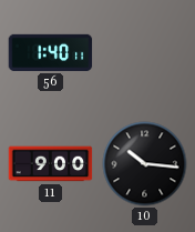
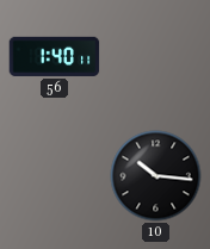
11: 9:00 -> none (51, 164)
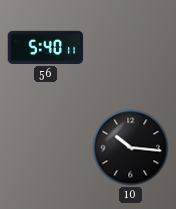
56: 1:40 -> 5:40 (46, 47)
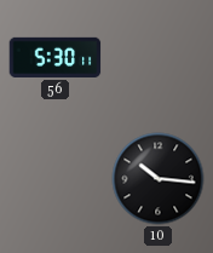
56: 5:40 -> 5:30 (56, 57)
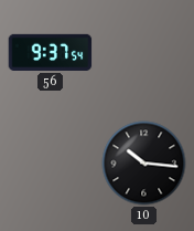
56: 5:30 -> 9:37 (51, 52)
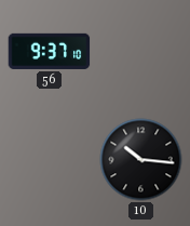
56: 9:37:54 -> 9:37:10 (50, 51)
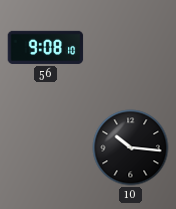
56: 9:37 -> 9:08 (46, 47)
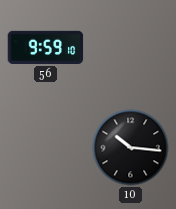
56: 9:08 -> 9:59 (46, 47)
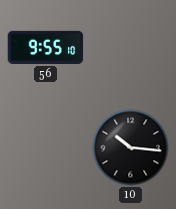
56: 9:59 -> 9:55 (46, 47)
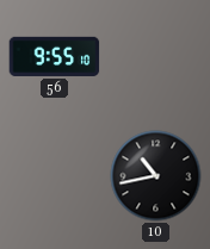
10: 10:16 -> 10:43 (156, 176)
